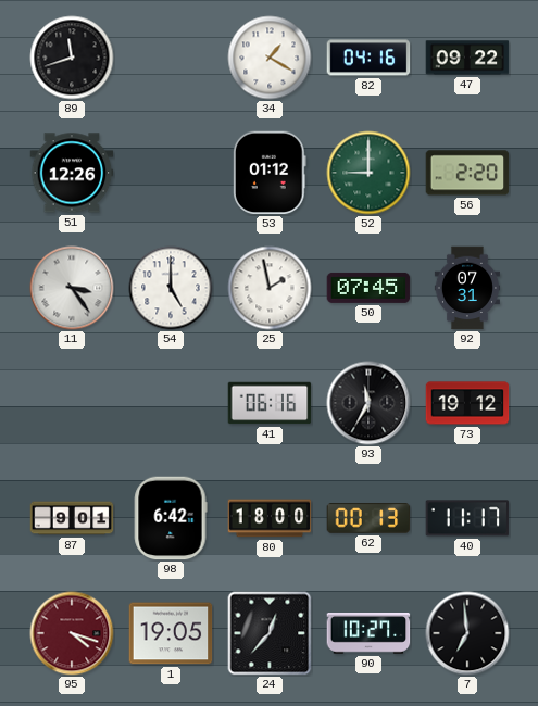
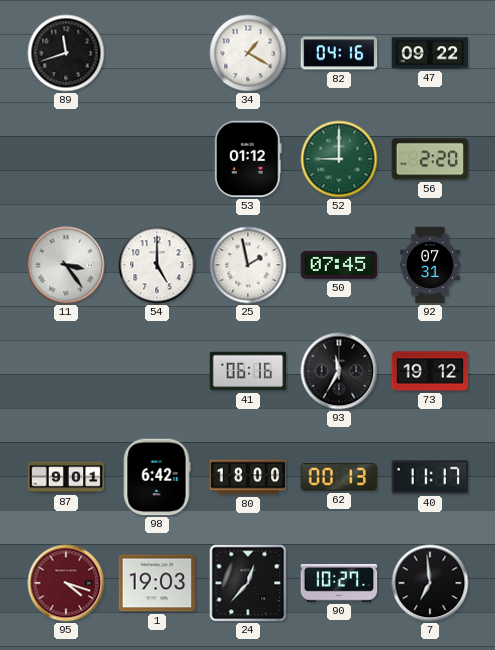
51: 12:26 -> none (72, 173)
1: 19:05 -> 19:03 (157, 583)
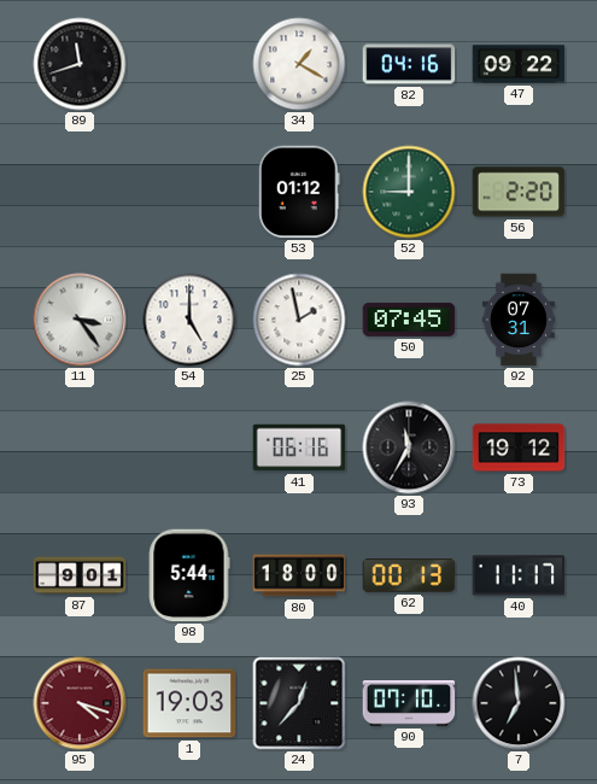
98: 6:42 -> 5:44 (189, 575)
90: 10:27 -> 07:10 (409, 704)
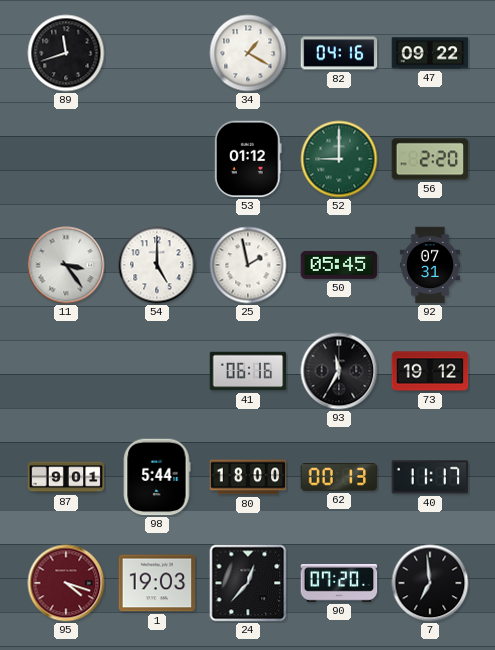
50: 07:45 -> 05:45 (339, 265)
90: 07:10 -> 07:20 (339, 584)
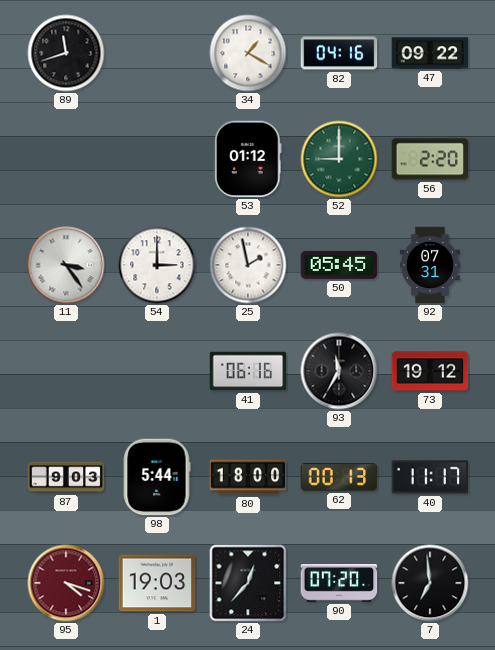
54: 5:00 -> 3:00 (157, 265)
87: 9:01 -> 9:03 (66, 477)
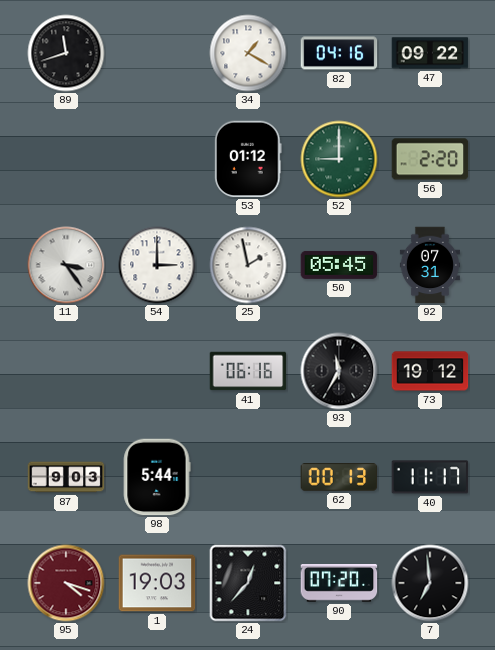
80: 18:00 -> none (248, 477)
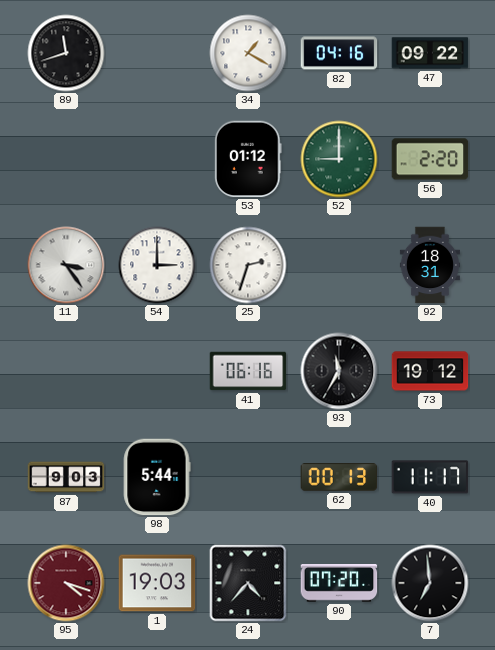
25: 1:58 -> 2:33 (248, 265)
50: 05:45 -> none (339, 265)
92: 07:31 -> 18:31 (430, 265)
24: 12:37 -> 4:37 (248, 583)
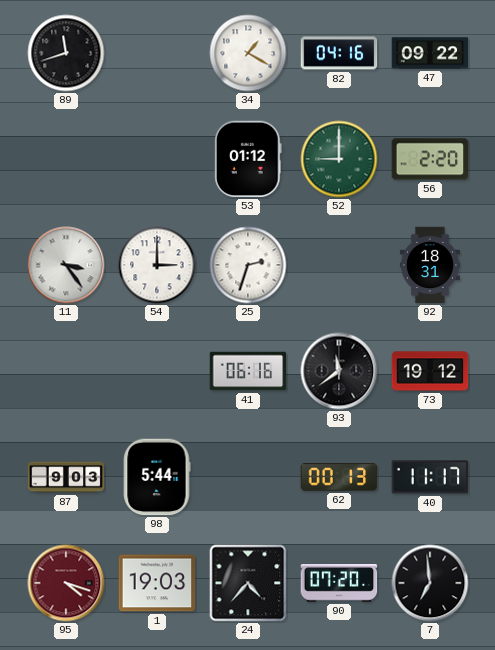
93: 11:35 -> 11:39 (339, 371)
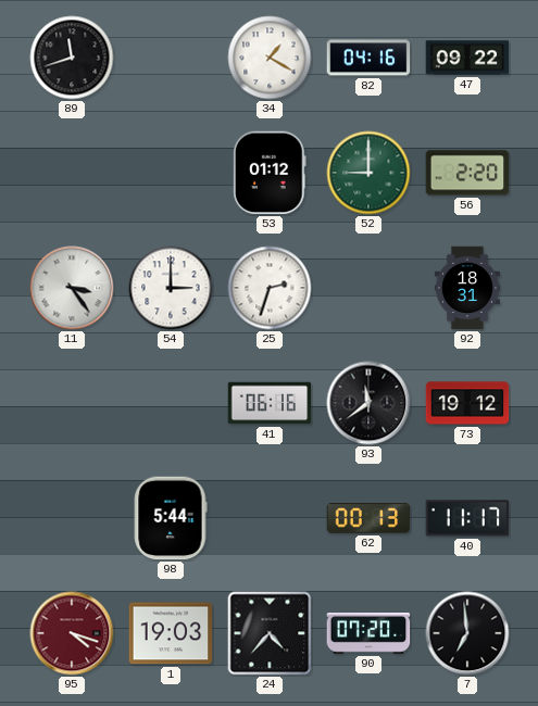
87: 9:03 -> none (66, 477)
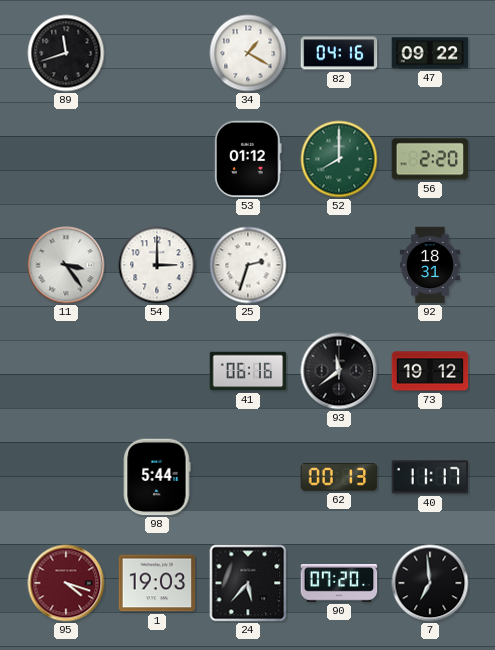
52: 9:00 -> 8:00 (339, 159)
24: 4:37 -> 5:37 (248, 583)
